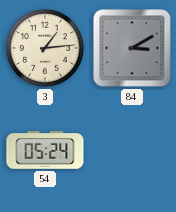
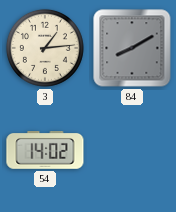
84: 3:10 -> 8:10 (132, 48)
54: 05:24 -> 14:02 (45, 151)
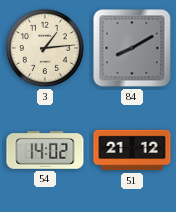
51: none -> 21:12 (132, 150)
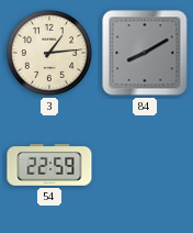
54: 14:02 -> 22:59 (49, 166)
51: 21:12 -> none (132, 150)
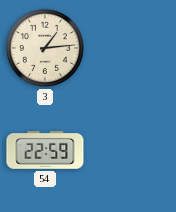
84: 8:10 -> none (145, 53)
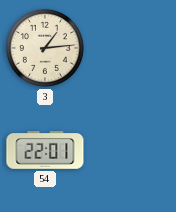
54: 22:59 -> 22:01 (45, 151)
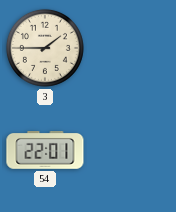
3: 1:14 -> 1:45 (45, 48)
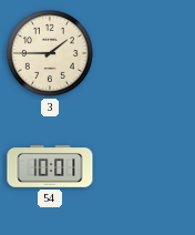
54: 22:01 -> 10:01 (50, 167)
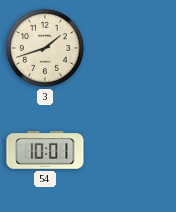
3: 1:45 -> 1:42 (45, 48)
